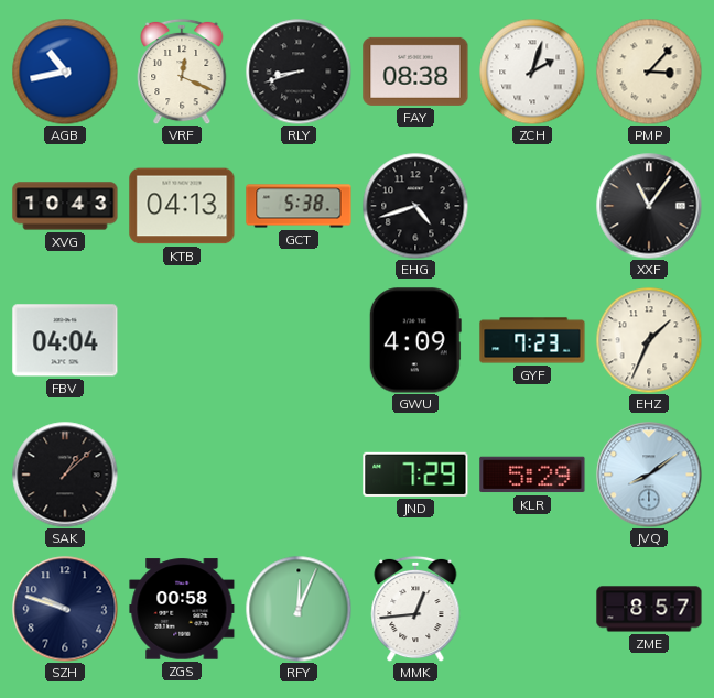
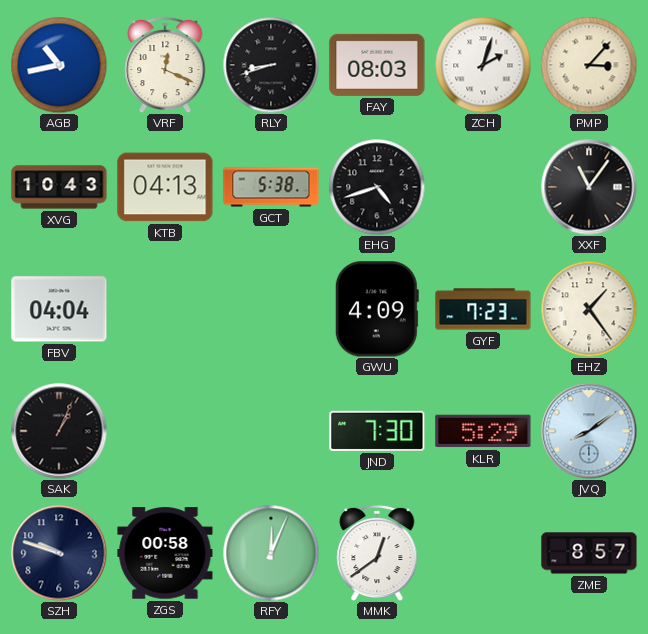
FAY: 08:38 -> 08:03 (377, 65)
EHZ: 1:34 -> 1:24 (589, 309)
SAK: 1:08 -> 1:04 (59, 431)
JND: 7:29 -> 7:30 (377, 431)
MMK: 12:44 -> 12:39 (377, 553)
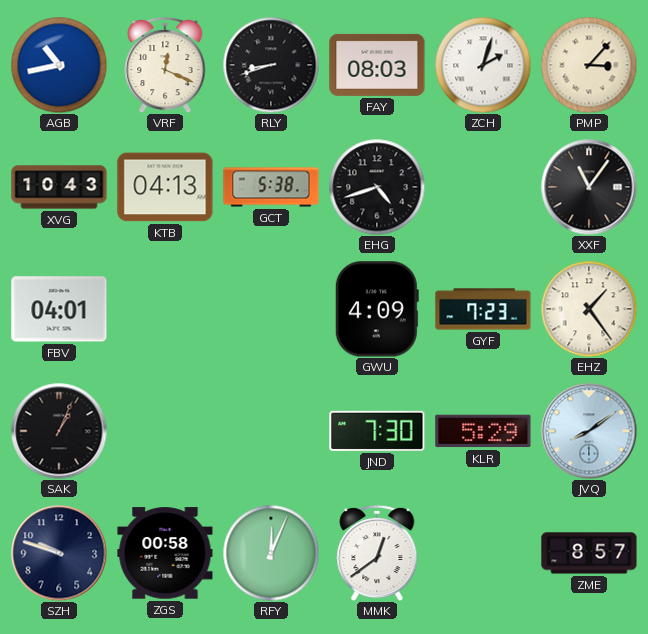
FBV: 04:04 -> 04:01 (59, 309)
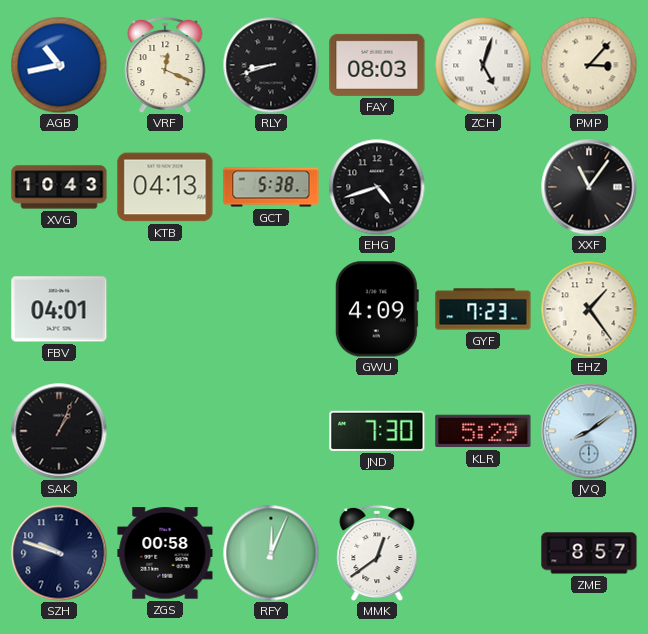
ZCH: 2:03 -> 5:03 (483, 65)
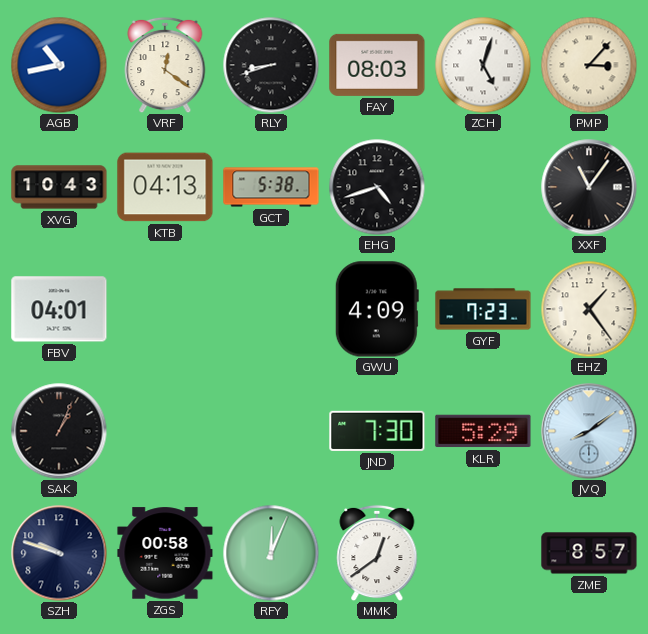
VRF: 12:19 -> 12:21 (165, 65)
